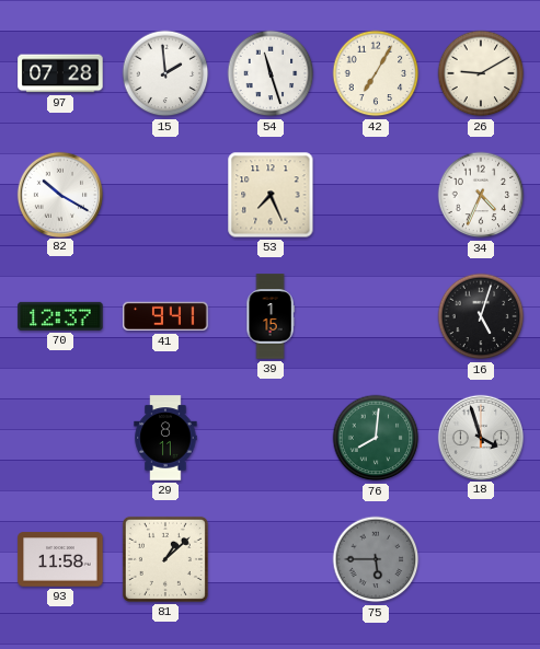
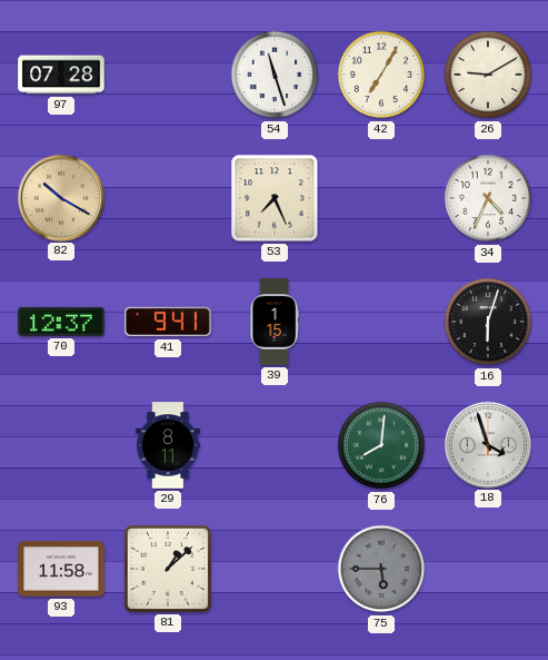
15: 1:59 -> none (165, 73)
82 dial: white -> champagne (60, 197)
16: 5:03 -> 6:03 (488, 322)
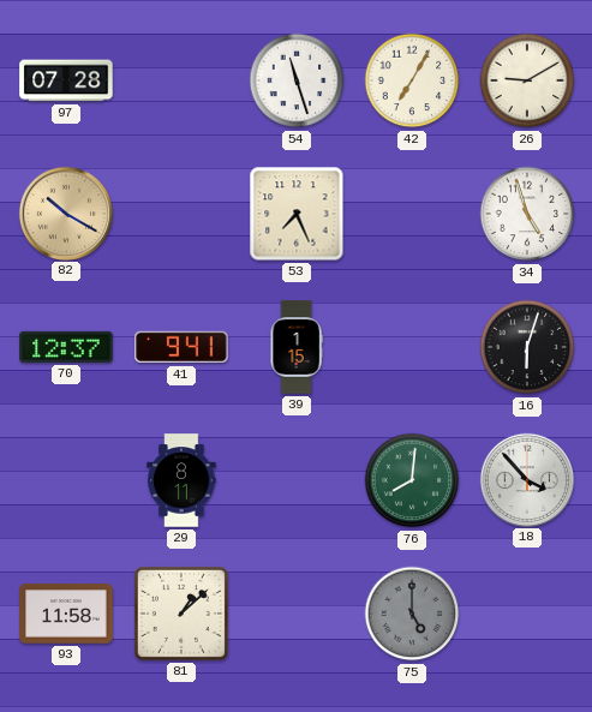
34: 4:34 -> 4:57 (527, 214)
18: 3:57 -> 3:53 (526, 479)
75: 5:45 -> 5:00 (412, 614)
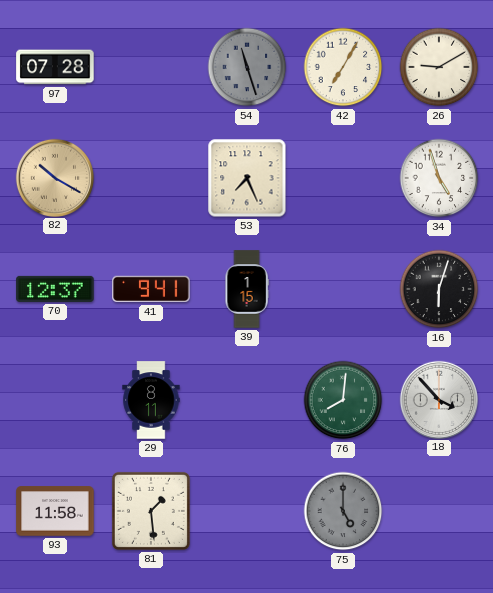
54 dial: white -> grey (247, 67)
81: 1:08 -> 1:29 (151, 511)
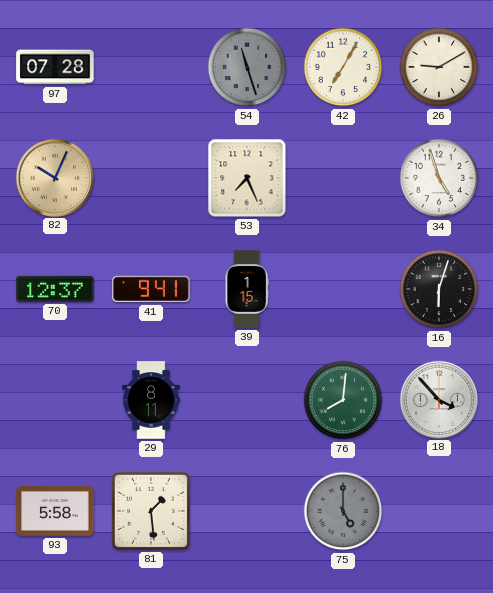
82: 10:20 -> 10:04 (54, 177)
93: 11:58 -> 5:58 (55, 511)
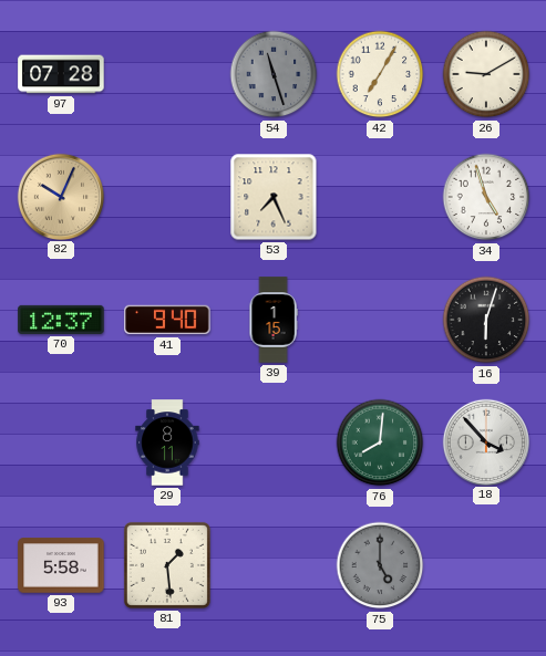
41: 9:41 -> 9:40 (167, 320)
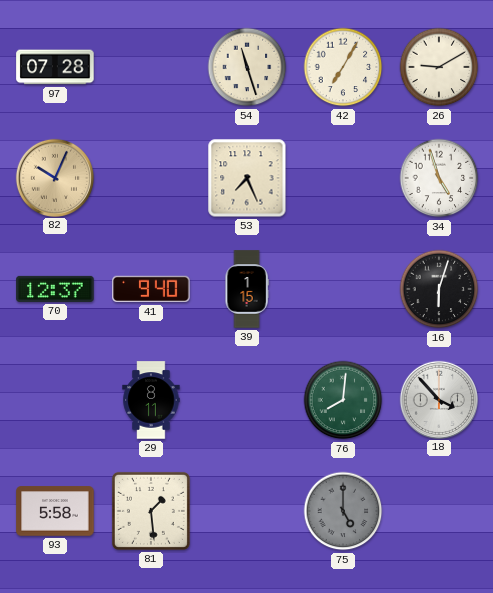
54 dial: grey -> cream (247, 67)
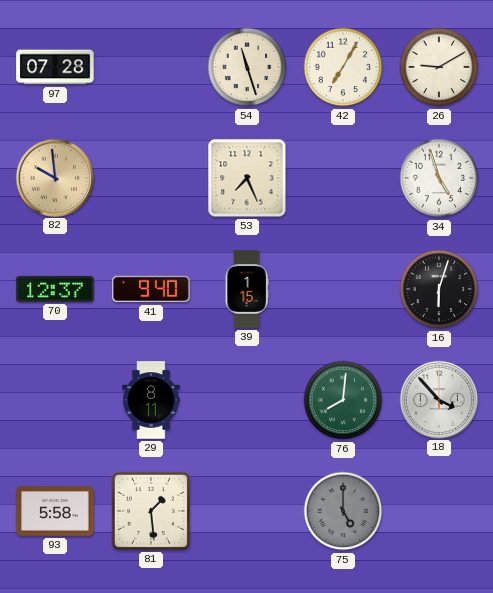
82: 10:04 -> 9:59 (54, 177)
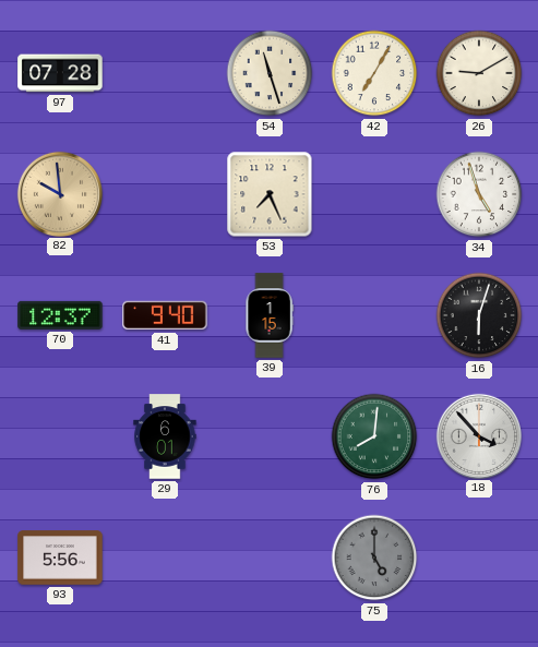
29: 8:11 -> 6:01 (165, 436)
93: 5:58 -> 5:56 (60, 558)
81: 1:29 -> none (151, 511)
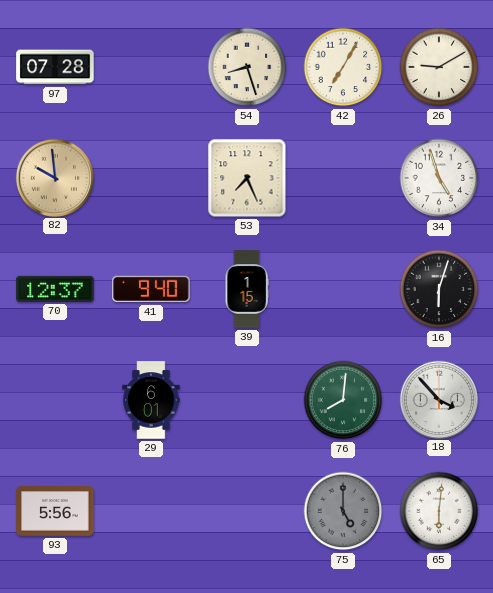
54: 11:27 -> 8:27 (247, 67)
65: none -> 6:01 (439, 511)
